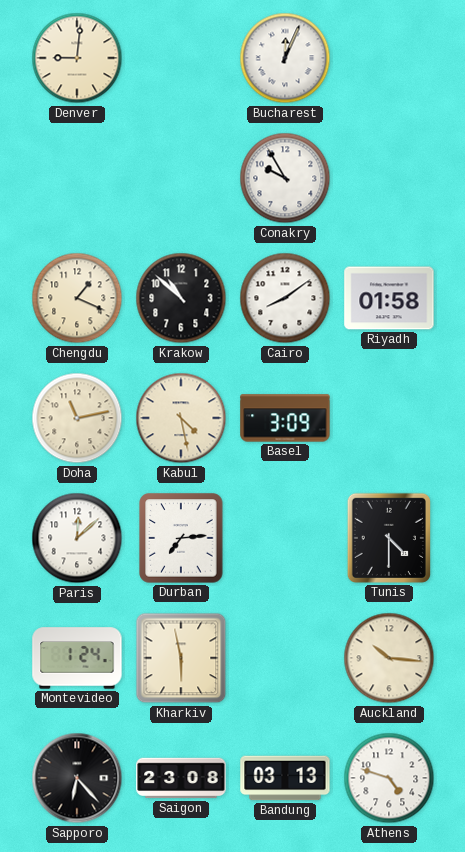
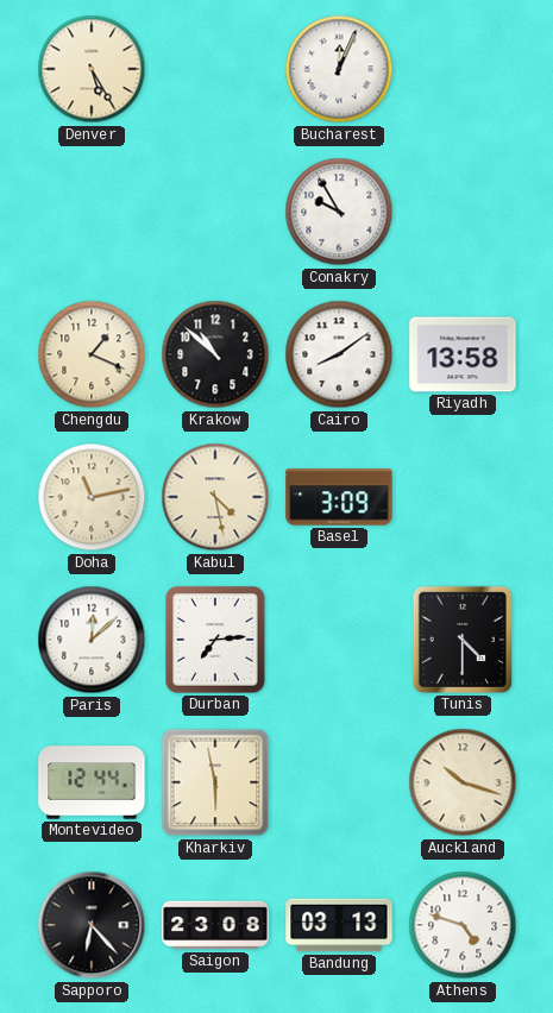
Denver: 9:01 -> 5:25 (92, 69)
Riyadh: 01:58 -> 13:58 (463, 354)
Montevideo: 1:24 -> 12:44 (92, 782)
Auckland: 10:16 -> 10:18 (463, 782)
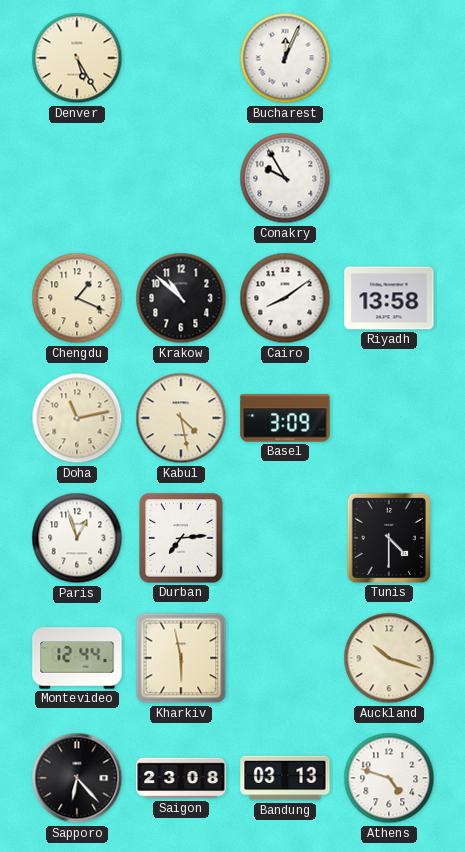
Paris: 12:08 -> 12:57 (77, 538)
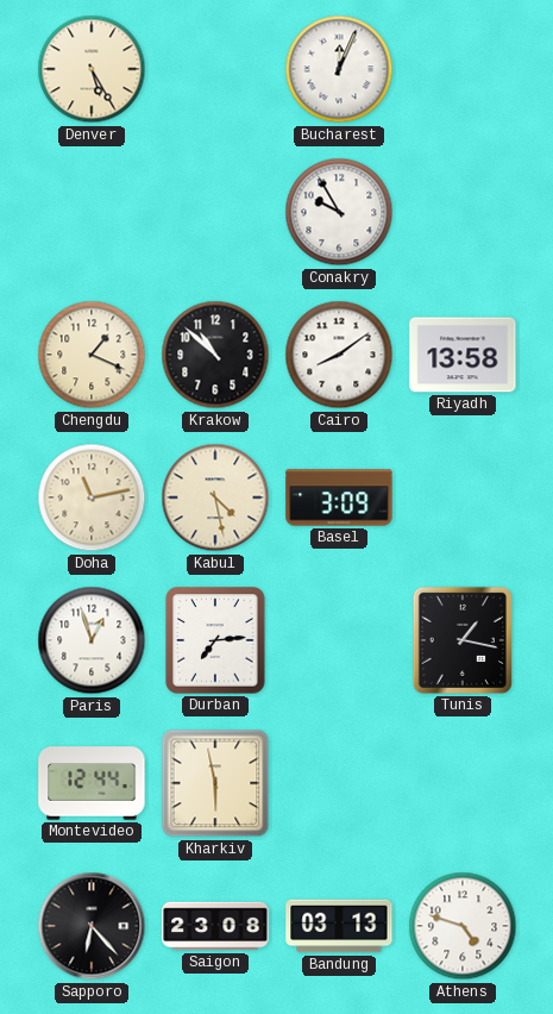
Tunis: 4:30 -> 1:17 (463, 640)
Auckland: 10:18 -> none (389, 658)
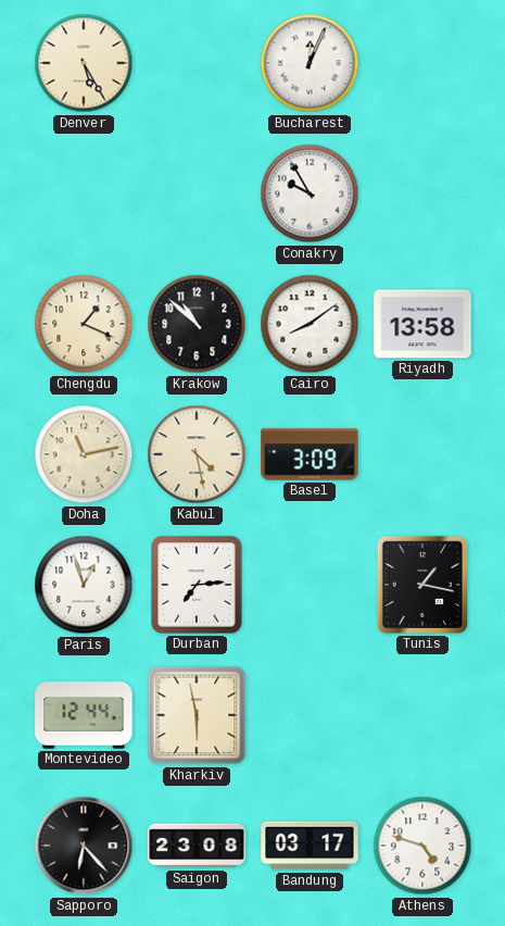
Bandung: 03:13 -> 03:17 (310, 846)
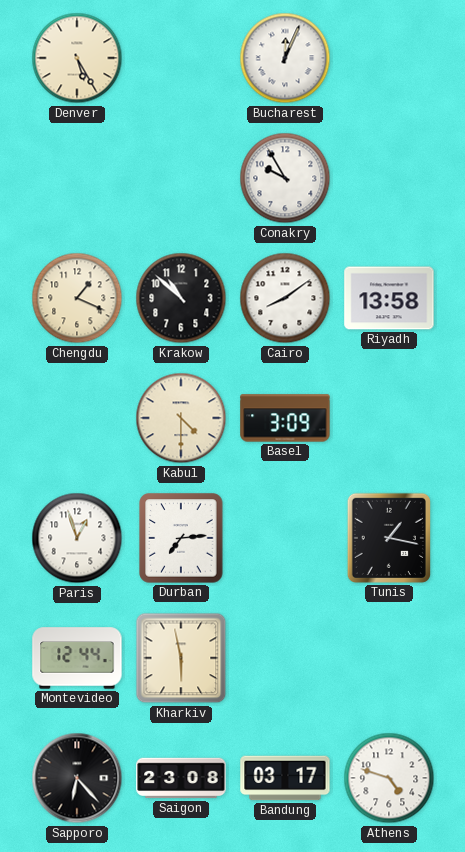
Doha: 11:13 -> none (84, 454)
Kabul: 4:28 -> 4:30 (181, 418)
